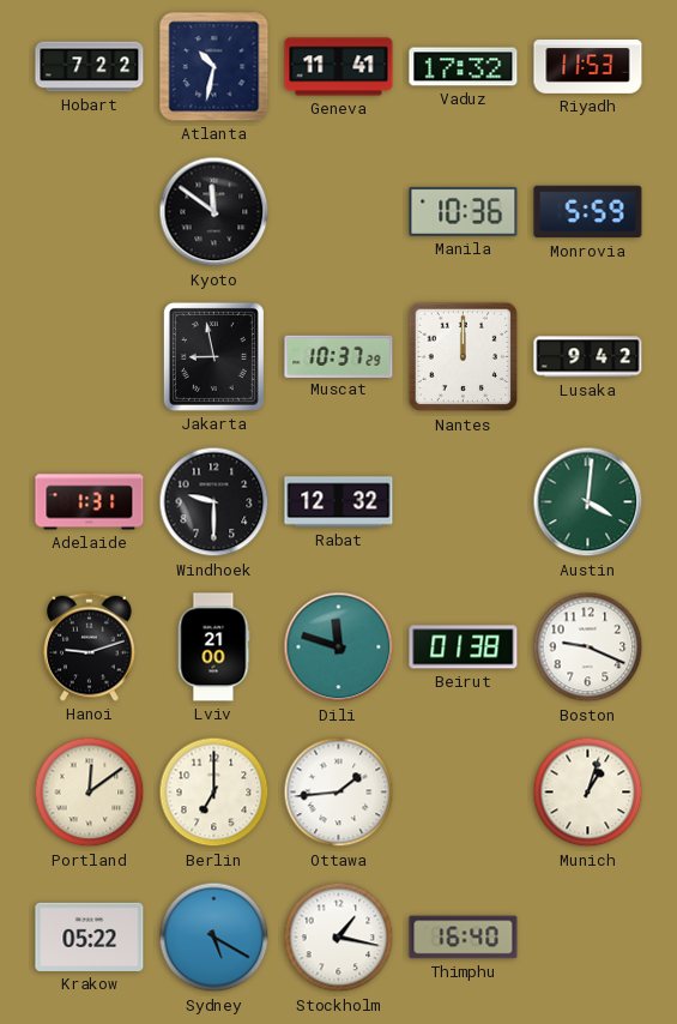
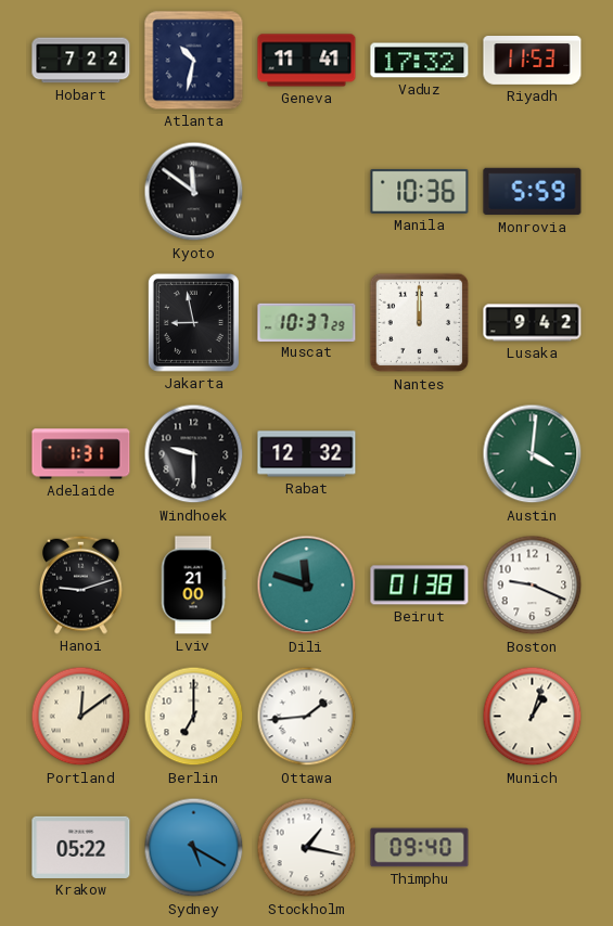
Thimphu: 16:40 -> 09:40 (420, 848)
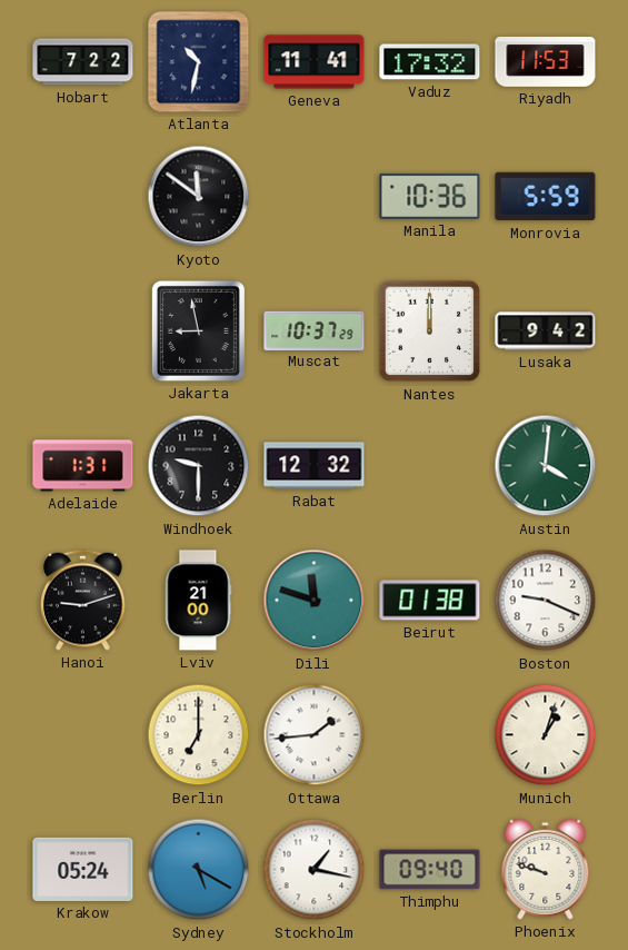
Portland: 12:09 -> none (81, 717)
Krakow: 05:22 -> 05:24 (83, 869)
Phoenix: none -> 9:48 (546, 869)
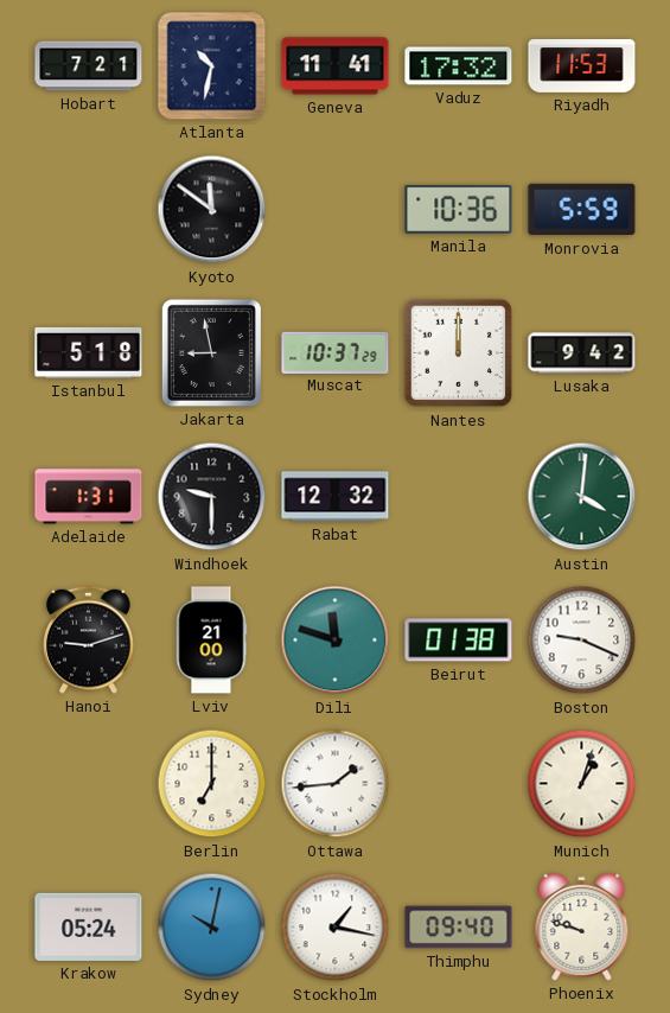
Hobart: 7:22 -> 7:21 (89, 66)
Istanbul: none -> 5:18 (89, 352)
Sydney: 5:20 -> 10:02 (212, 928)
